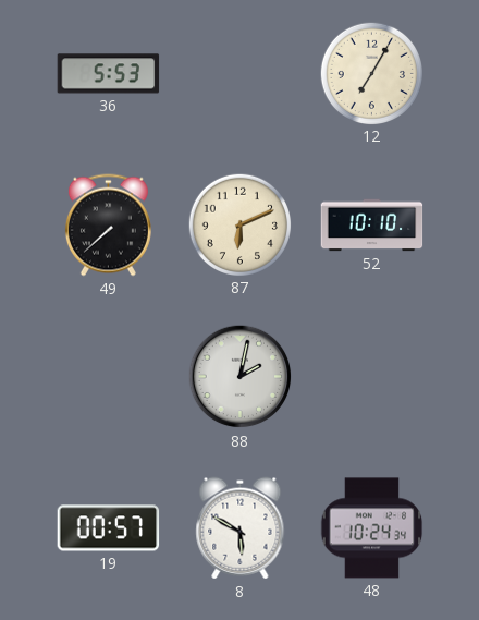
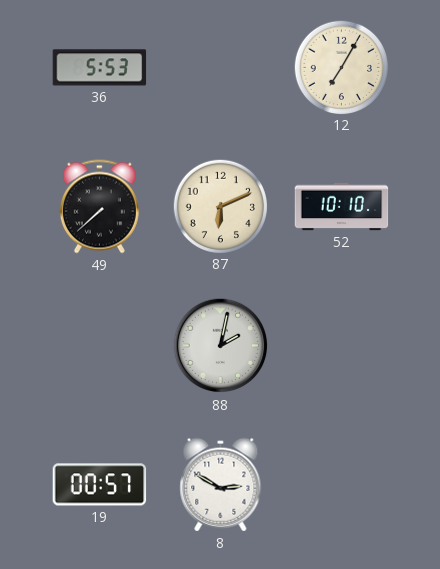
8: 5:50 -> 2:50 (221, 485)
48: 10:24 -> none (372, 528)
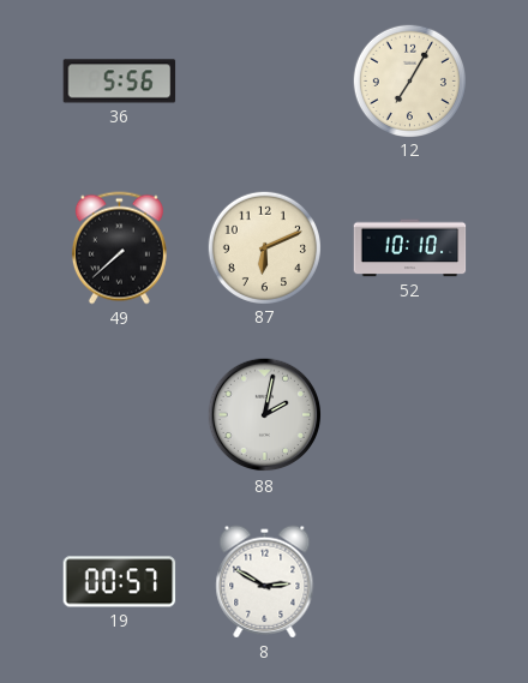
36: 5:53 -> 5:56 (120, 82)
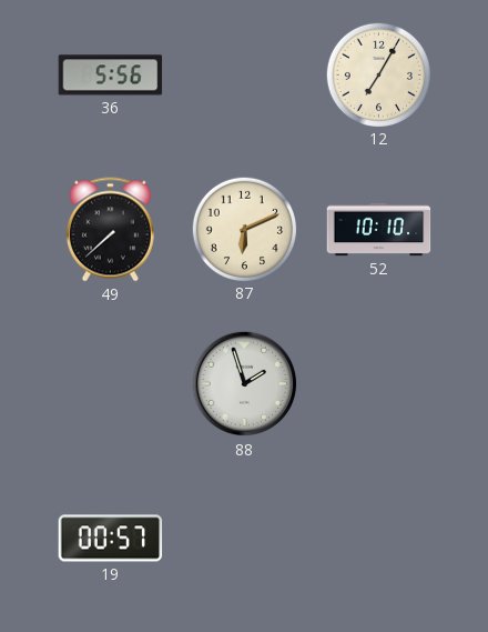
88: 2:02 -> 1:57 (245, 384)
8: 2:50 -> none (265, 582)
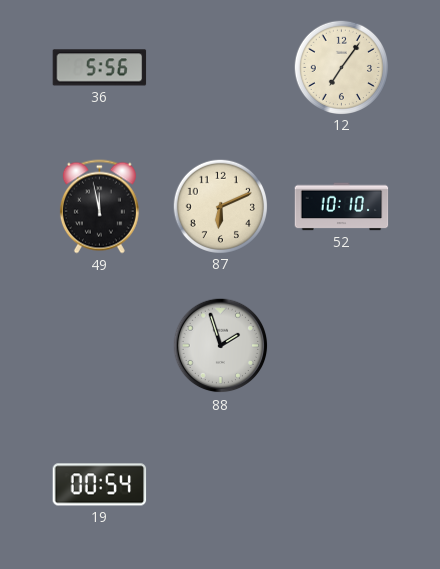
12: 7:05 -> 7:06 (341, 67)
49: 7:38 -> 11:58 (99, 207)
19: 00:57 -> 00:54 (100, 485)
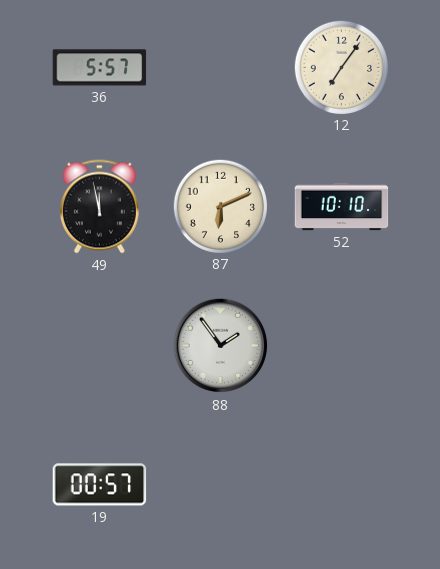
36: 5:56 -> 5:57 (100, 68)
88: 1:57 -> 1:54 (221, 346)
19: 00:54 -> 00:57 (100, 485)
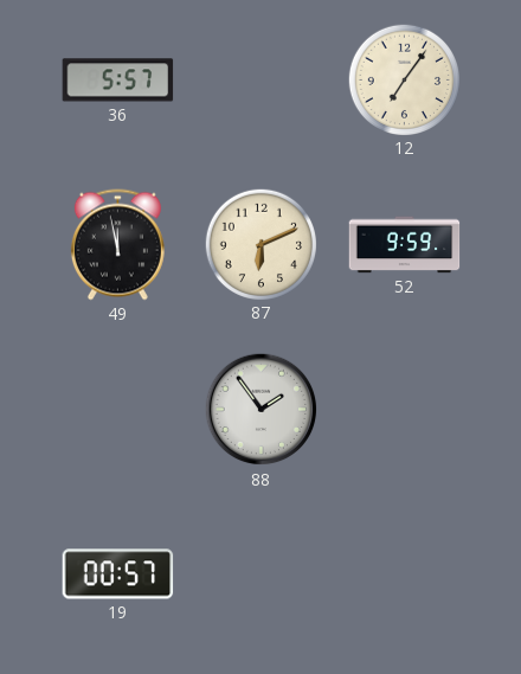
52: 10:10 -> 9:59 (405, 245)
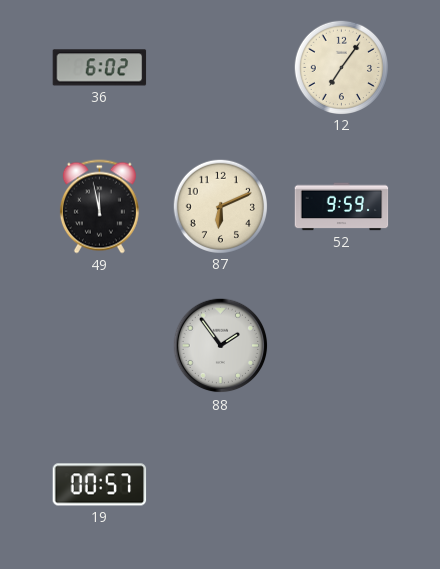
36: 5:57 -> 6:02 (100, 68)
